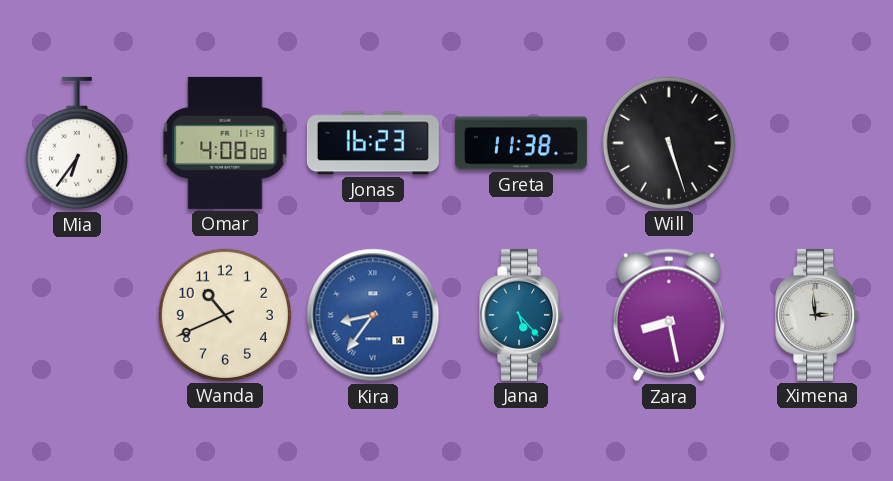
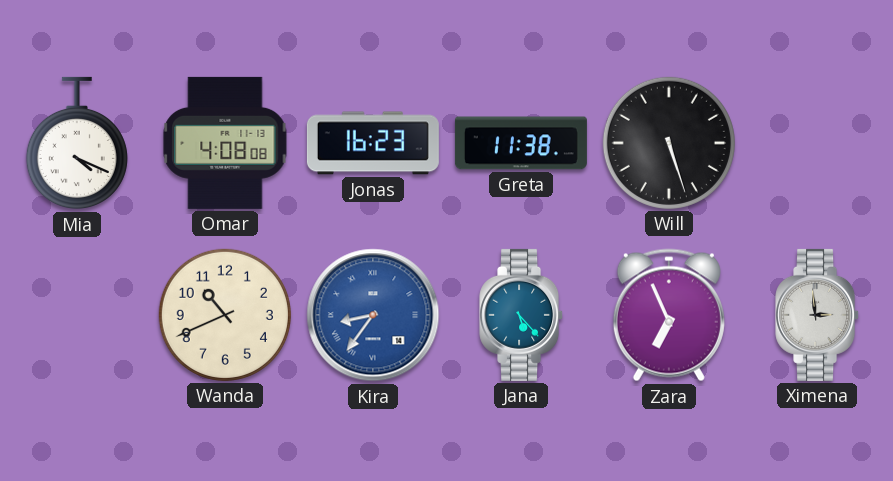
Mia: 6:36 -> 4:19 (77, 143)
Zara: 8:28 -> 6:56 (669, 315)
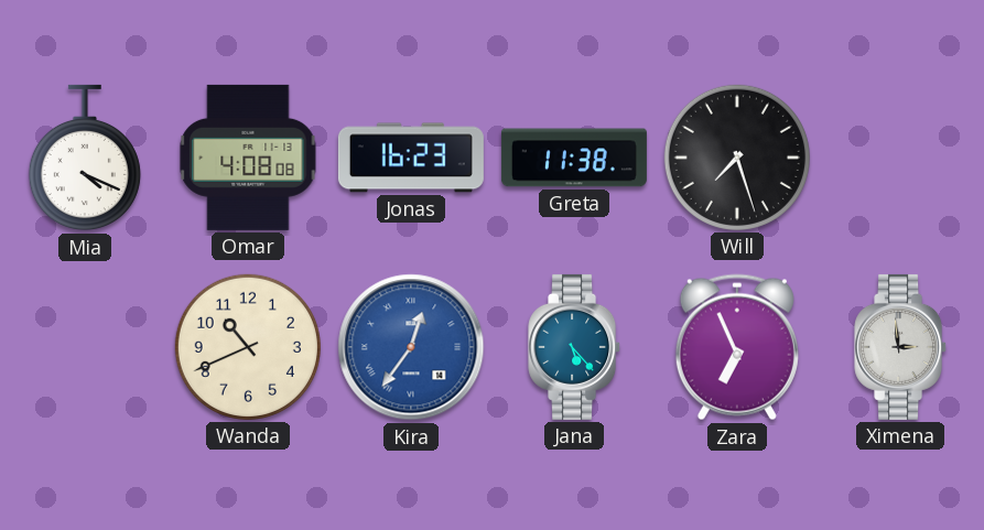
Will: 5:27 -> 7:27 (737, 158)
Kira: 8:36 -> 12:36 (411, 347)
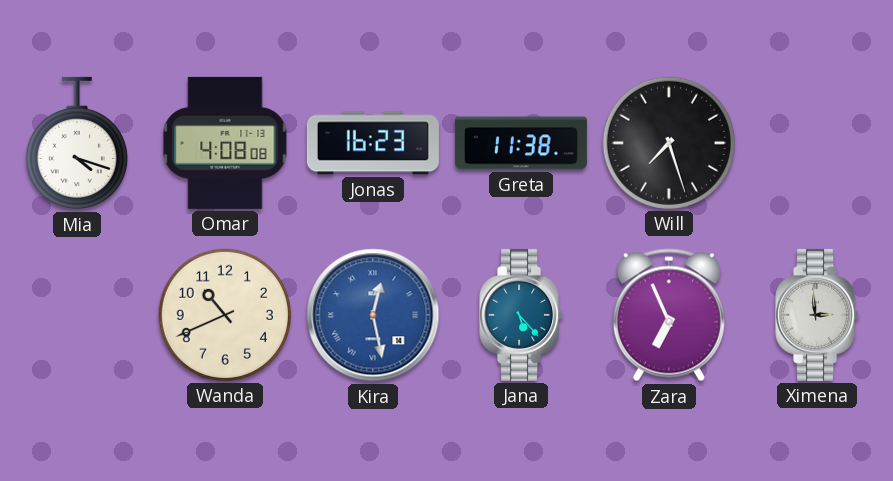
Mia: 4:19 -> 4:18 (77, 143)
Kira: 12:36 -> 12:28 (373, 315)
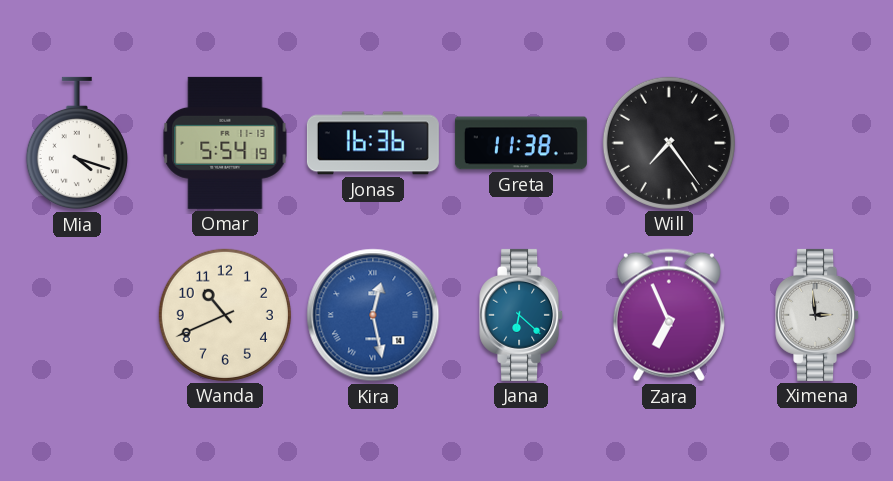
Omar: 4:08 -> 5:54 (225, 143)
Jonas: 16:23 -> 16:36 (373, 143)
Will: 7:27 -> 7:24 (669, 143)
Jana: 5:23 -> 6:22 (522, 315)
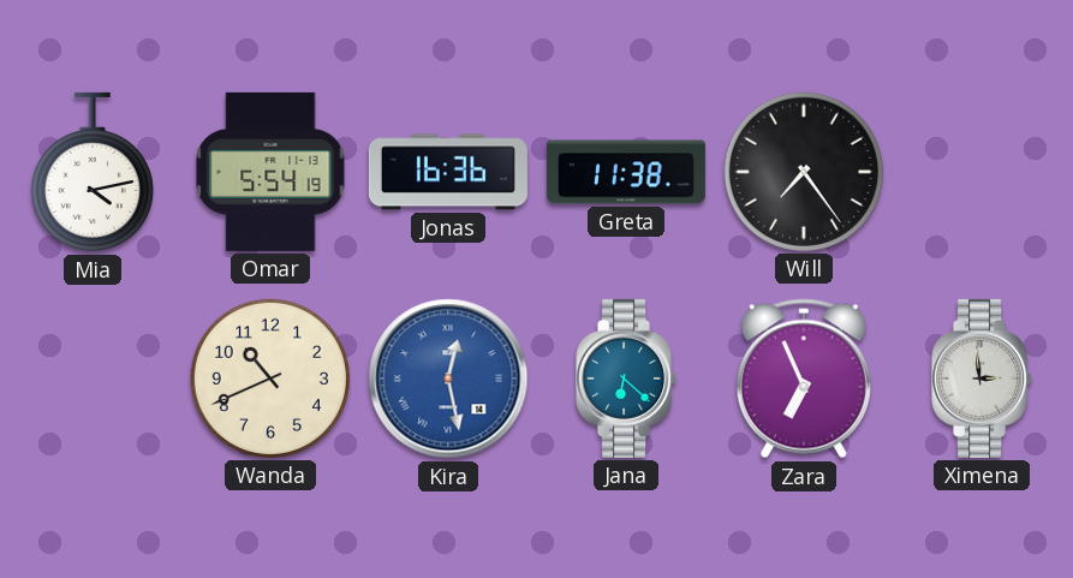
Mia: 4:18 -> 4:13 (93, 172)
